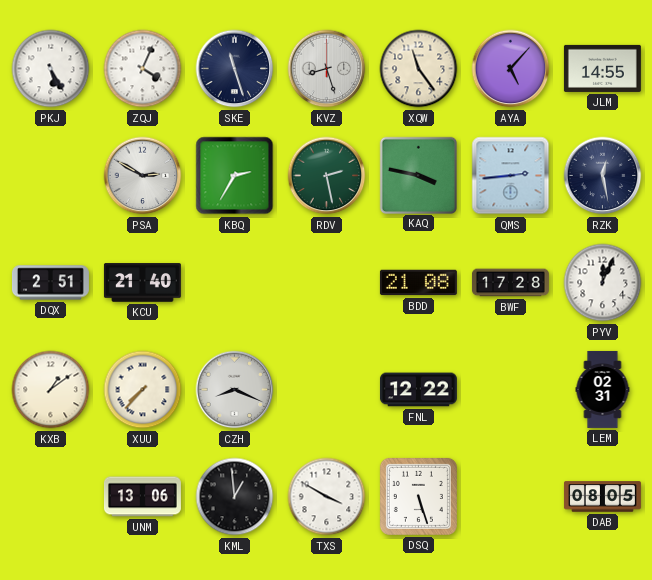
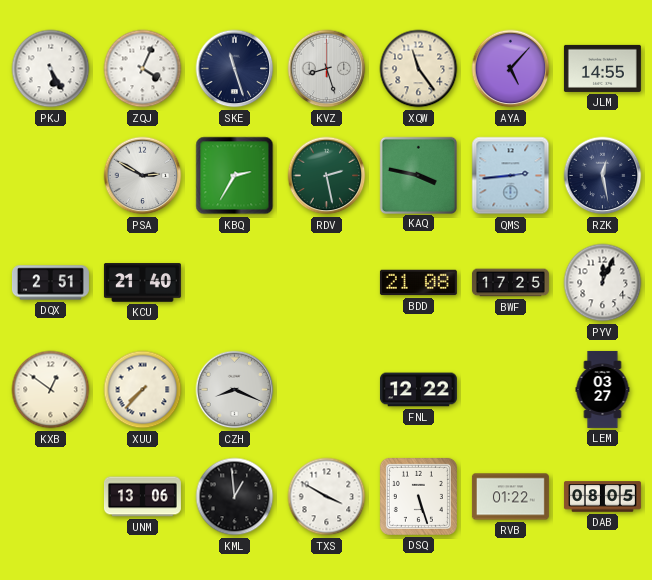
BWF: 17:28 -> 17:25 (510, 283)
KXB: 1:09 -> 12:51 (51, 390)
LEM: 02:31 -> 03:27 (603, 389)
RVB: none -> 01:22 (510, 497)
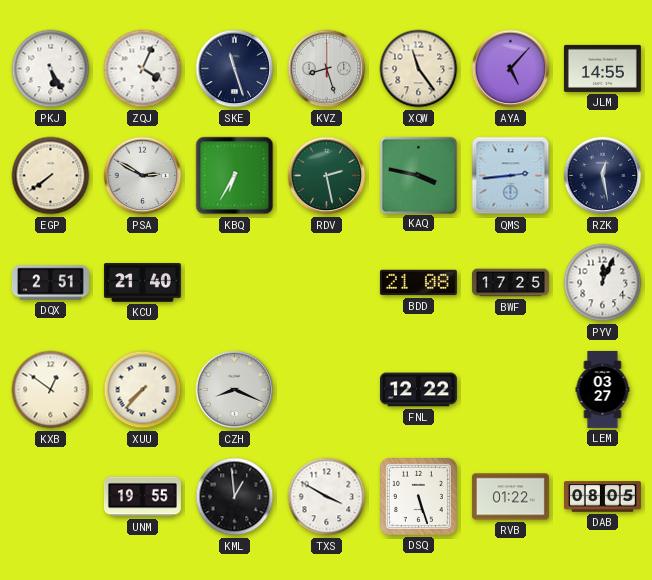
EGP: none -> 7:39 (51, 176)
KBQ: 2:35 -> 6:35 (235, 176)
UNM: 13:06 -> 19:55 (142, 497)
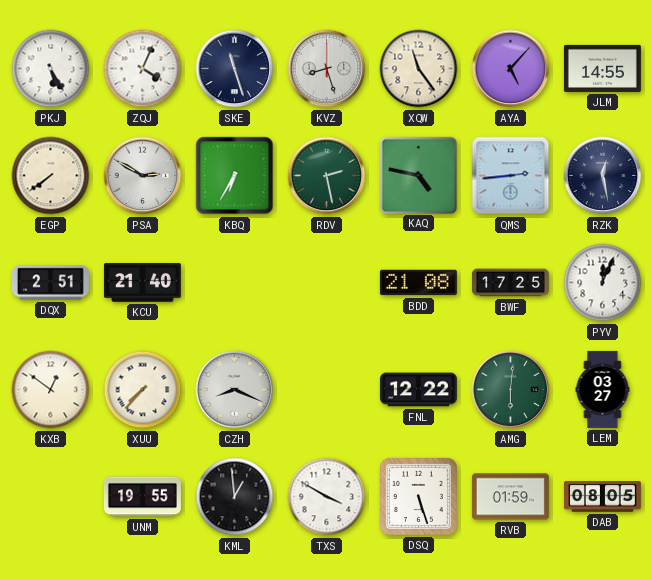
KAQ: 3:47 -> 4:47 (418, 175)
AMG: none -> 6:01 (511, 390)
RVB: 01:22 -> 01:59 (510, 497)
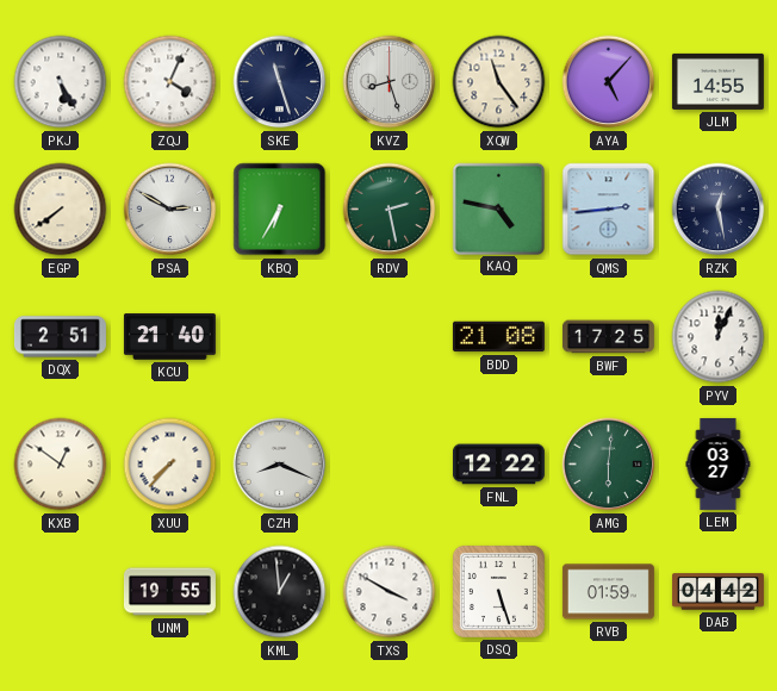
DAB: 08:05 -> 04:42 (717, 592)
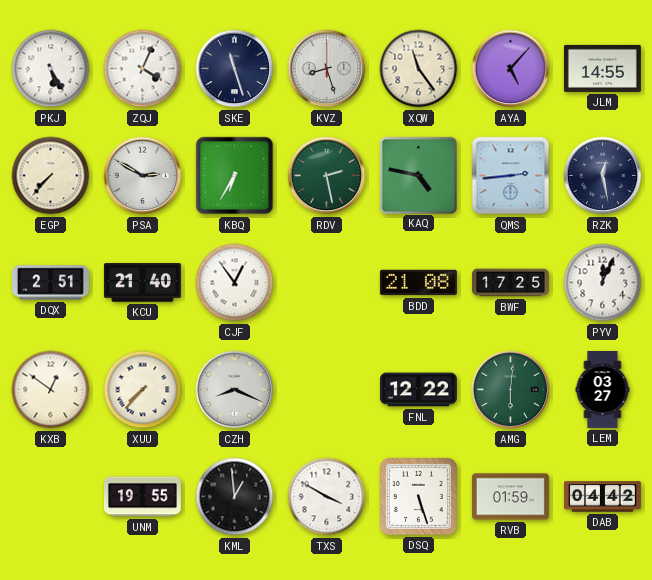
EGP: 7:39 -> 7:37 (51, 176)
CJF: none -> 12:54 (235, 283)
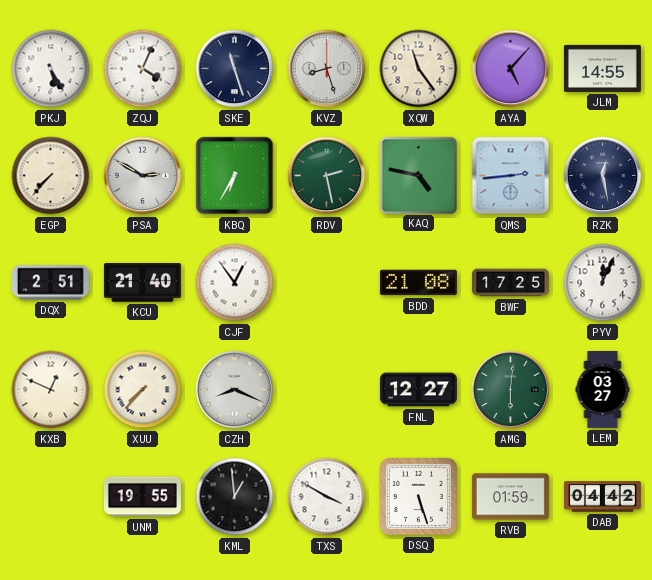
KXB: 12:51 -> 12:49 (51, 390)
FNL: 12:22 -> 12:27 (418, 390)
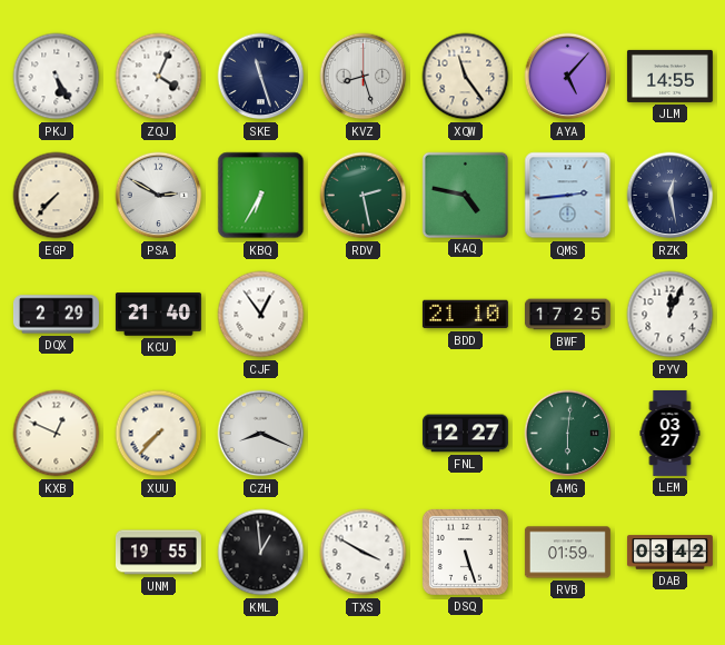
DQX: 2:51 -> 2:29 (56, 315)
BDD: 21:08 -> 21:10 (465, 315)
DAB: 04:42 -> 03:42 (669, 553)
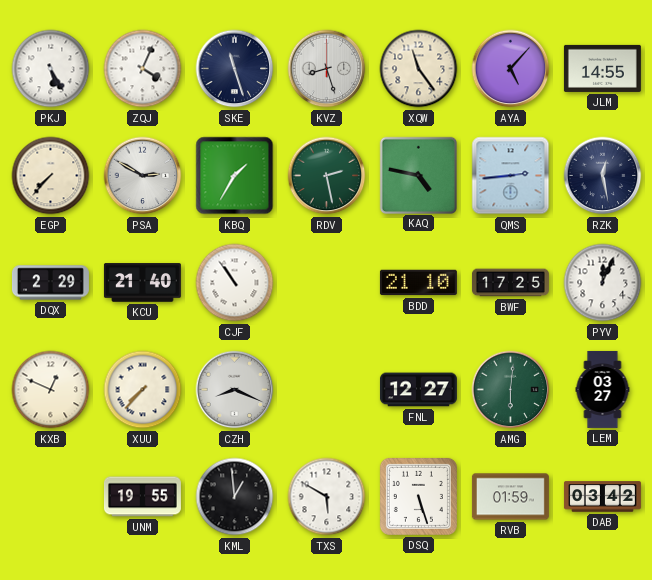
KBQ: 6:35 -> 1:35 (235, 176)
CJF: 12:54 -> 10:54 (235, 283)
TXS: 3:50 -> 5:50 (327, 497)
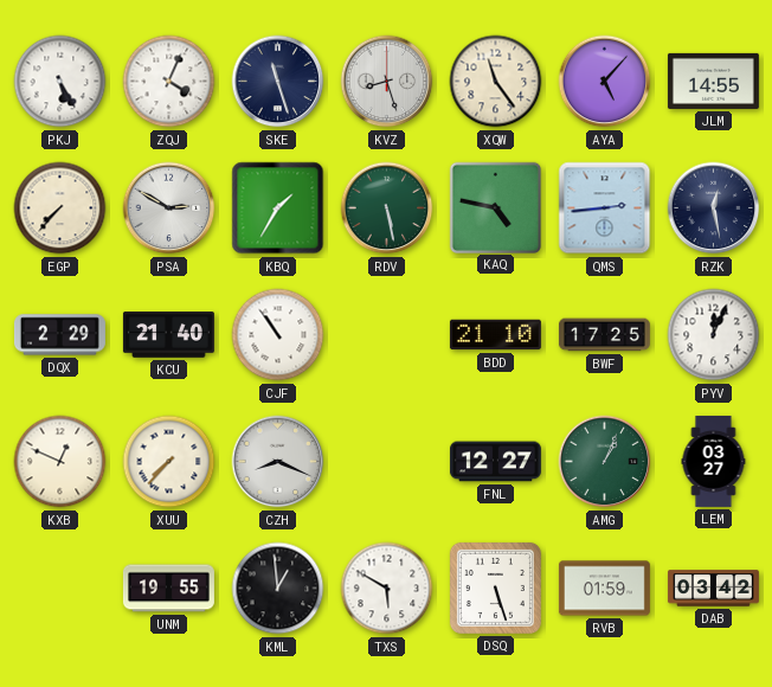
RDV: 2:28 -> 5:28 (387, 208)
AMG: 6:01 -> 1:04 (605, 462)
